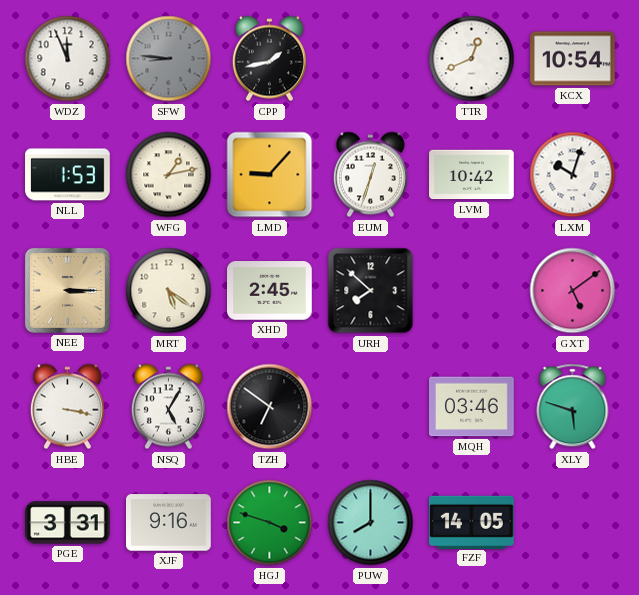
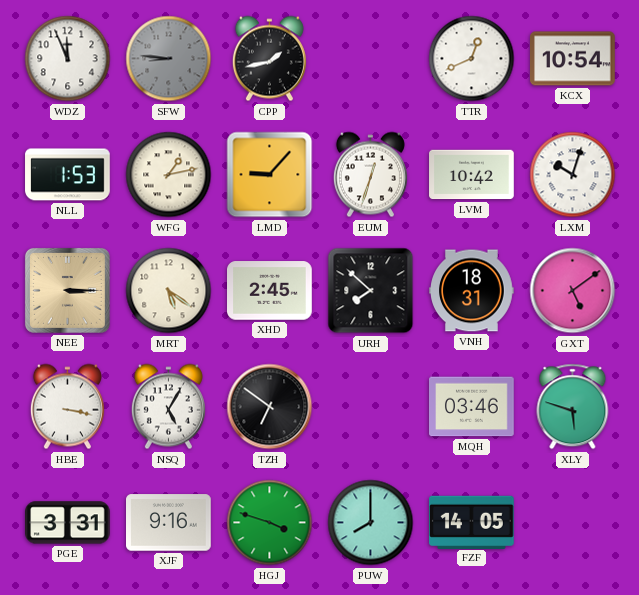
VNH: none -> 18:31 (472, 291)
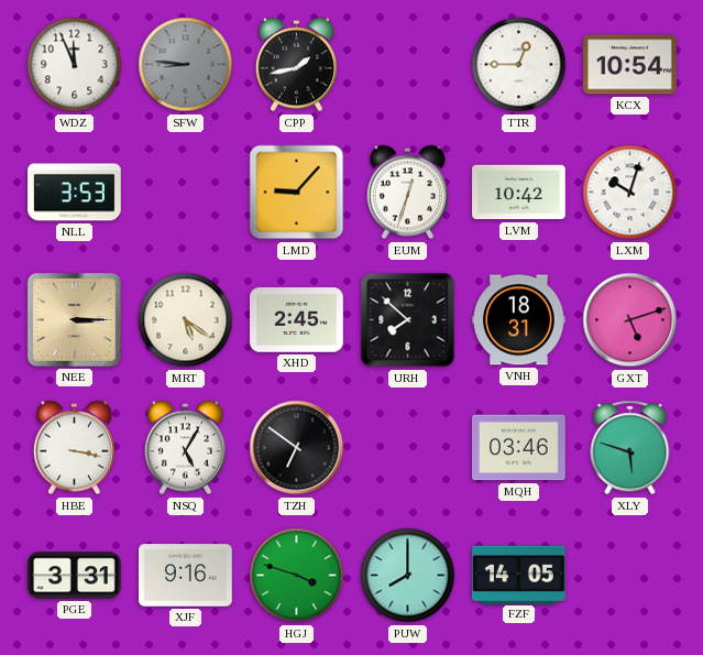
TTR: 12:41 -> 12:45 (519, 65)
NLL: 1:53 -> 3:53 (75, 193)
WFG: 1:13 -> none (169, 175)
GXT: 5:09 -> 5:12 (630, 320)
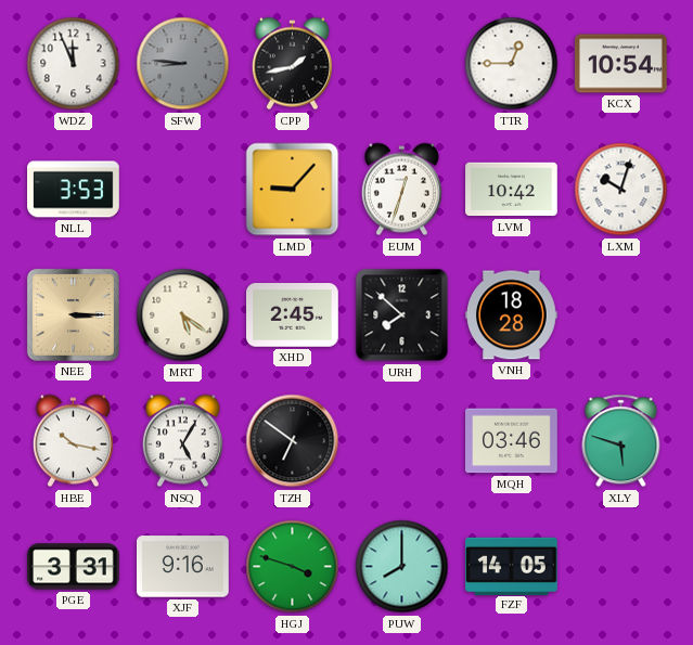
VNH: 18:31 -> 18:28 (512, 315)
GXT: 5:12 -> none (630, 320)
HBE: 3:17 -> 10:17 (73, 441)
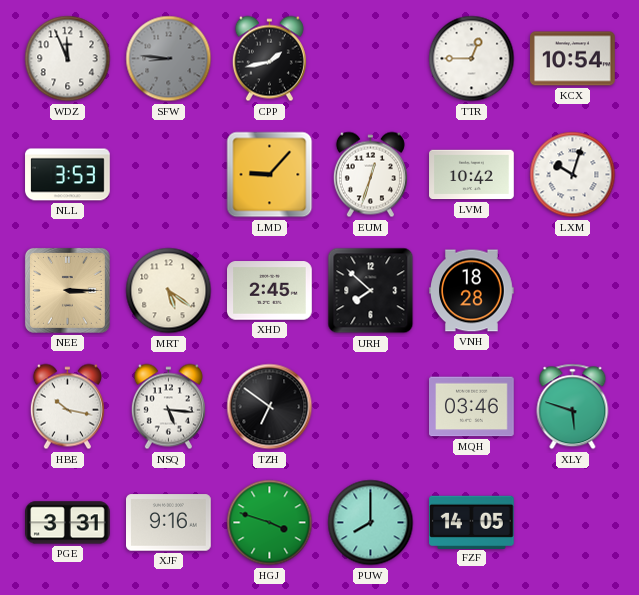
NSQ: 5:05 -> 5:16 (168, 407)
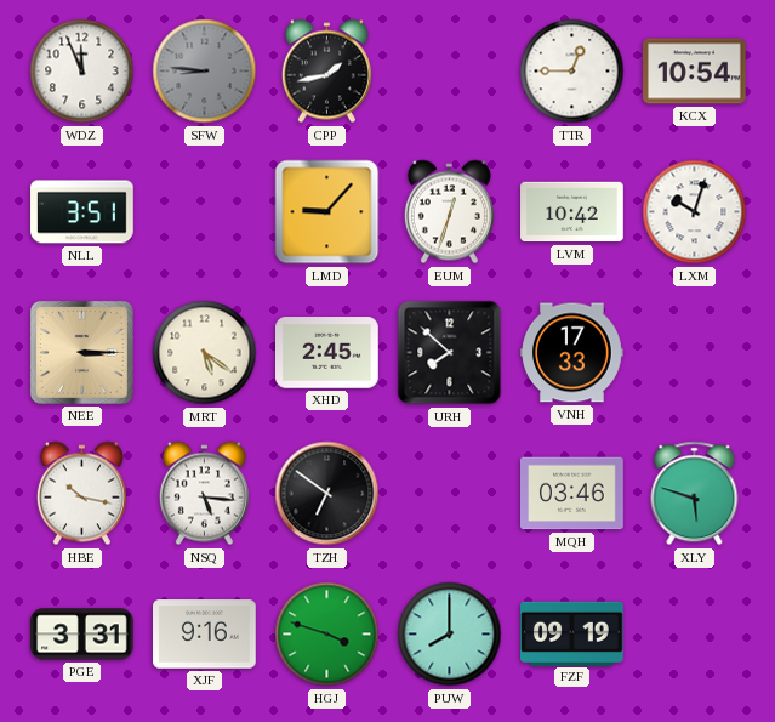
NLL: 3:53 -> 3:51 (82, 212)
VNH: 18:28 -> 17:33 (572, 353)
FZF: 14:05 -> 09:19 (572, 633)
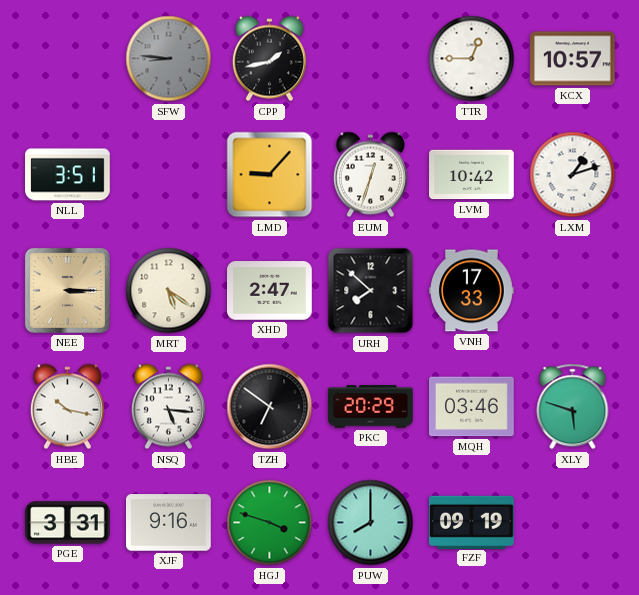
WDZ: 11:56 -> none (82, 72)
KCX: 10:54 -> 10:57 (573, 59)
LXM: 10:03 -> 1:12 (573, 175)
XHD: 2:45 -> 2:47 (270, 291)
PKC: none -> 20:29 (371, 407)
